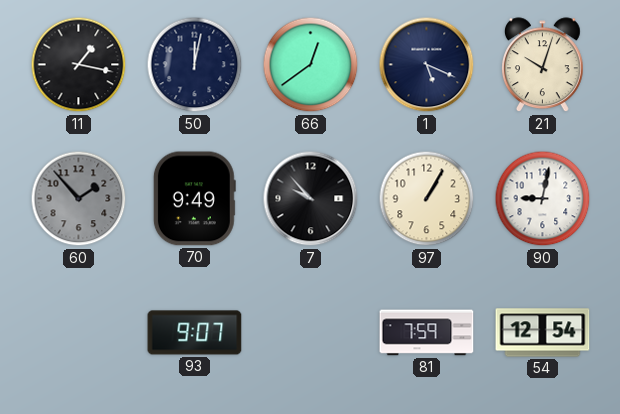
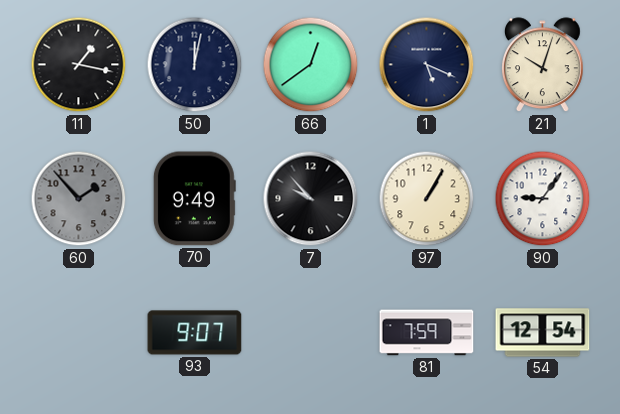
90: 9:02 -> 9:06 (543, 199)
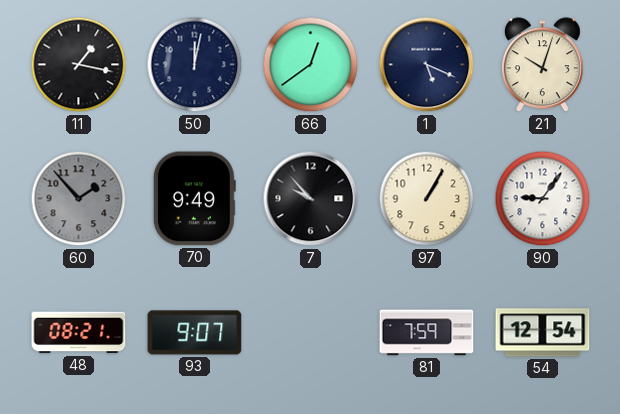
48: none -> 08:21 (79, 333)
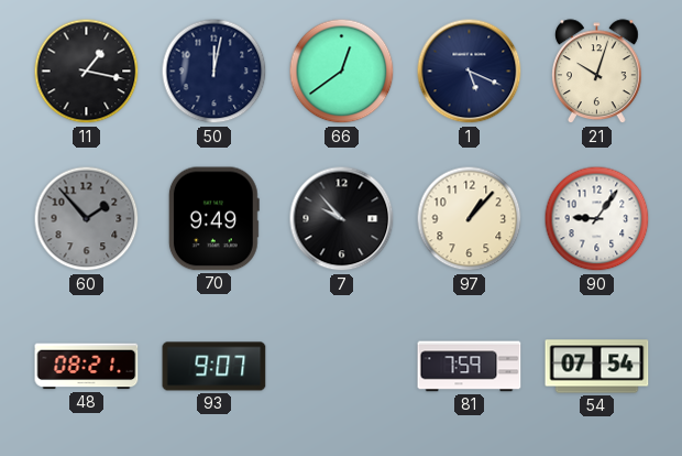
97: 1:05 -> 1:07 (470, 219)
54: 12:54 -> 07:54 (597, 367)
